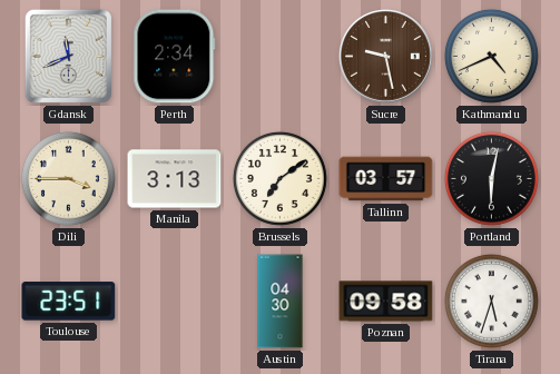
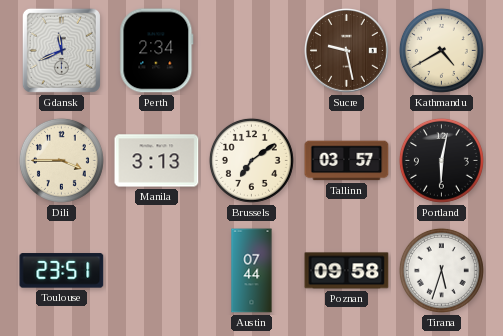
Kathmandu: 4:41 -> 4:40 (441, 50)
Austin: 04:30 -> 07:44 (252, 271)
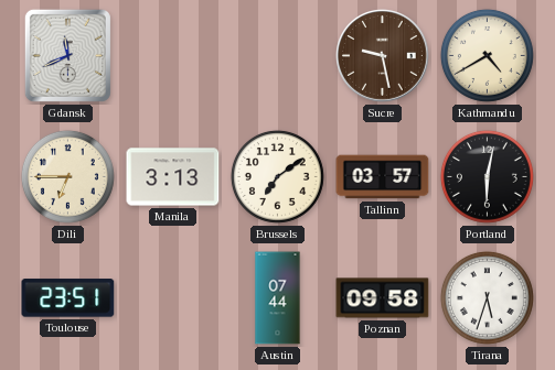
Perth: 2:34 -> none (157, 51)
Dili: 3:45 -> 6:45 (67, 176)
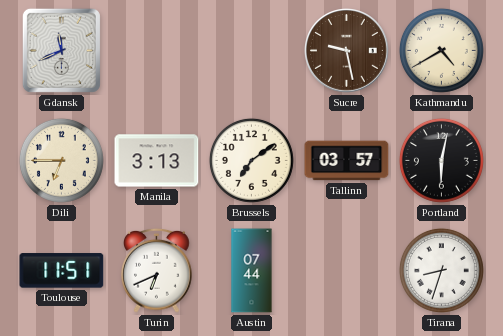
Toulouse: 23:51 -> 11:51 (62, 271)
Turin: none -> 6:41 (157, 270)
Poznan: 09:58 -> none (383, 298)
Tirana: 5:33 -> 8:33 (441, 270)
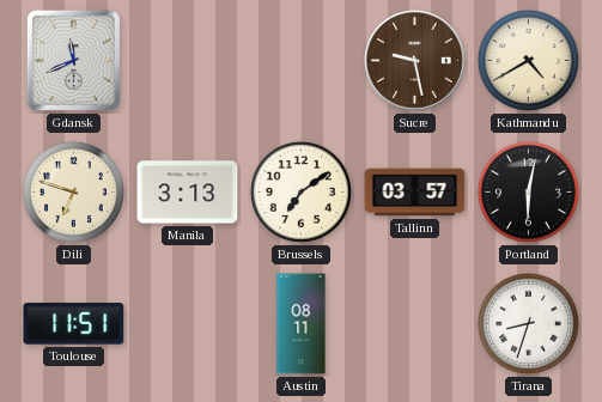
Dili: 6:45 -> 6:48 (73, 191)
Turin: 6:41 -> none (157, 270)
Austin: 07:44 -> 08:11 (302, 324)
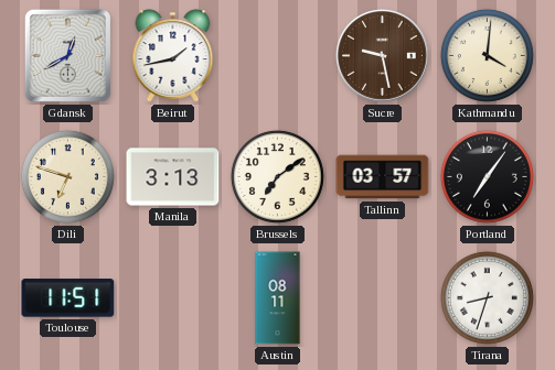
Gdansk: 11:41 -> 12:40 (67, 55)
Beirut: none -> 1:43 (173, 56)
Kathmandu: 4:40 -> 4:01 (487, 55)
Portland: 6:02 -> 7:06 (487, 176)
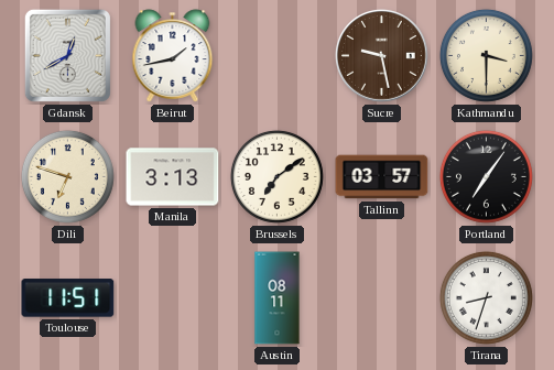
Kathmandu: 4:01 -> 3:30 (486, 55)
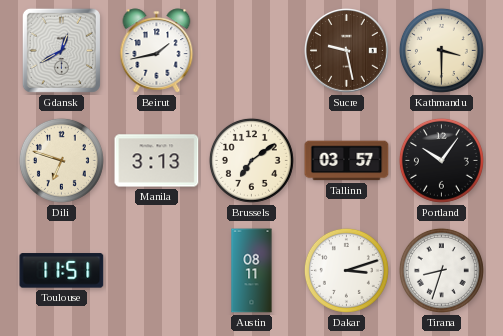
Portland: 7:06 -> 10:06 (441, 160)
Dakar: none -> 3:12 (346, 270)
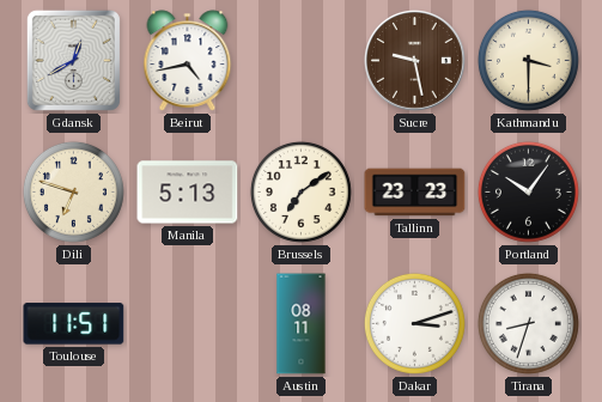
Beirut: 1:43 -> 4:43 (188, 61)
Manila: 3:13 -> 5:13 (188, 193)
Tallinn: 03:57 -> 23:23 (415, 193)
